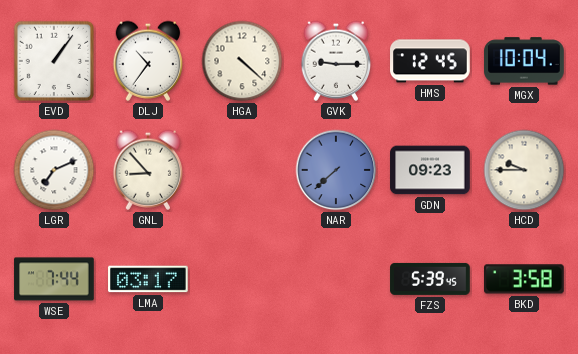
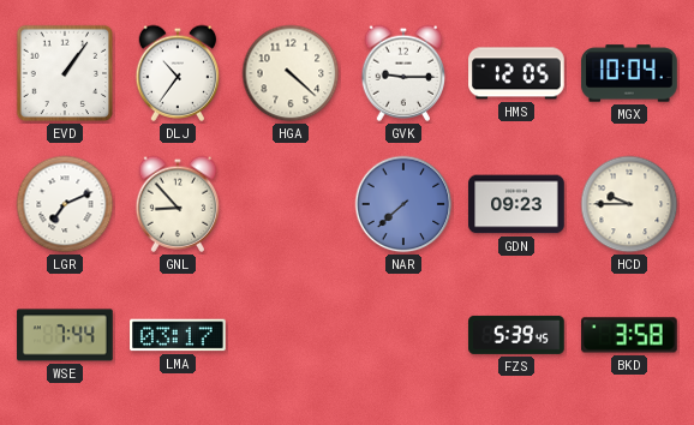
HMS: 12:45 -> 12:05 (516, 73)
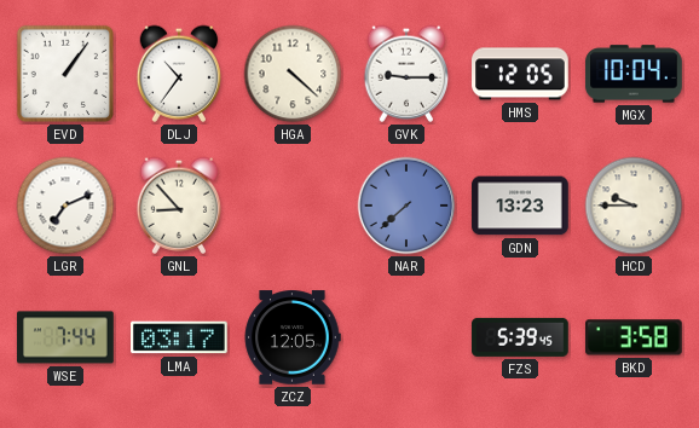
GDN: 09:23 -> 13:23 (520, 206)
ZCZ: none -> 12:05 (293, 337)
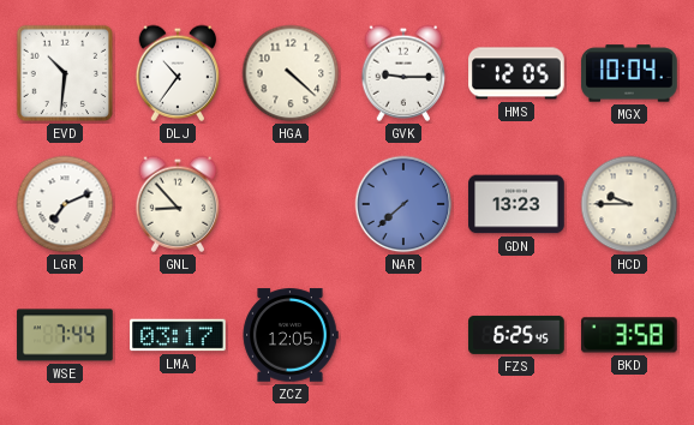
EVD: 1:06 -> 10:31 (65, 73)
FZS: 5:39 -> 6:25 (516, 335)
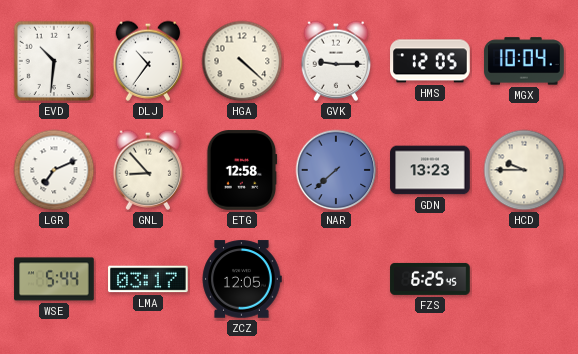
ETG: none -> 12:58 (242, 170)
WSE: 7:44 -> 5:44 (54, 279)
BKD: 3:58 -> none (630, 335)
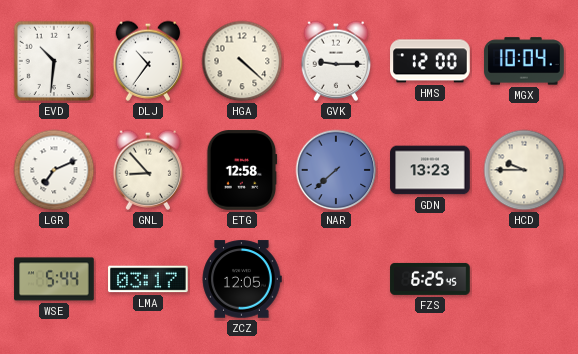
HMS: 12:05 -> 12:00 (430, 61)
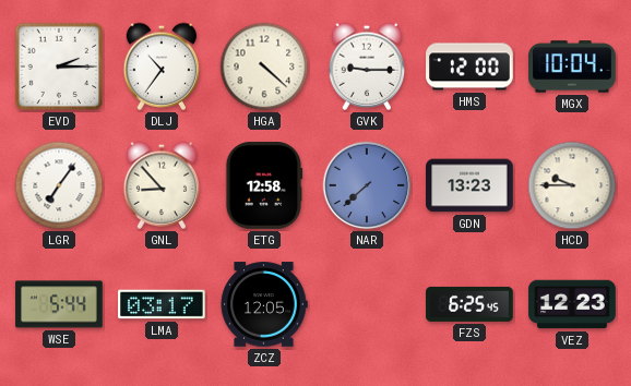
EVD: 10:31 -> 2:15 (59, 67)
LGR: 7:11 -> 7:06 (59, 185)
VEZ: none -> 12:23 (572, 304)
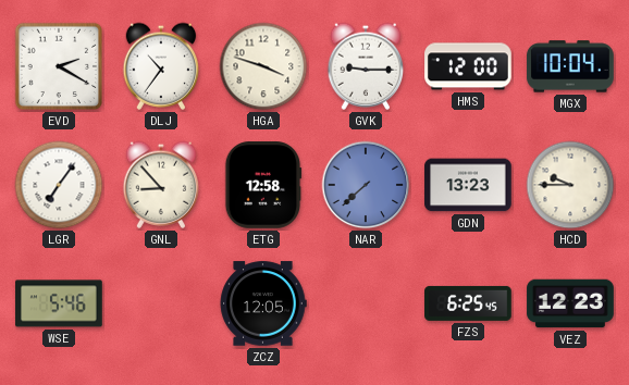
EVD: 2:15 -> 2:20 (59, 66)
HGA: 4:22 -> 3:48 (263, 66)
WSE: 5:44 -> 5:46 (59, 303)
LMA: 03:17 -> none (162, 304)
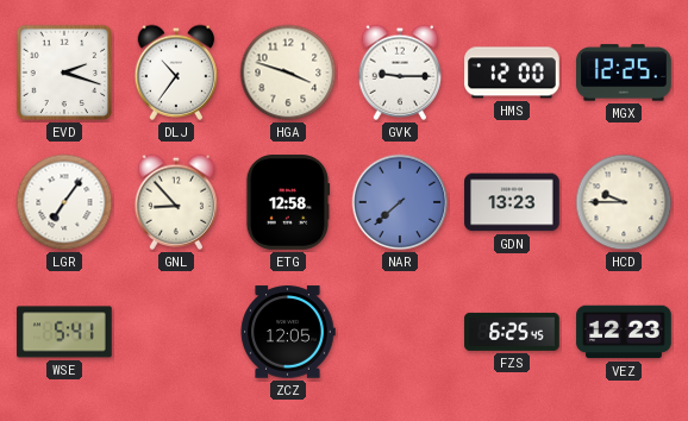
EVD: 2:20 -> 2:18 (64, 73)
MGX: 10:04 -> 12:25 (624, 73)
WSE: 5:46 -> 5:41 (64, 332)
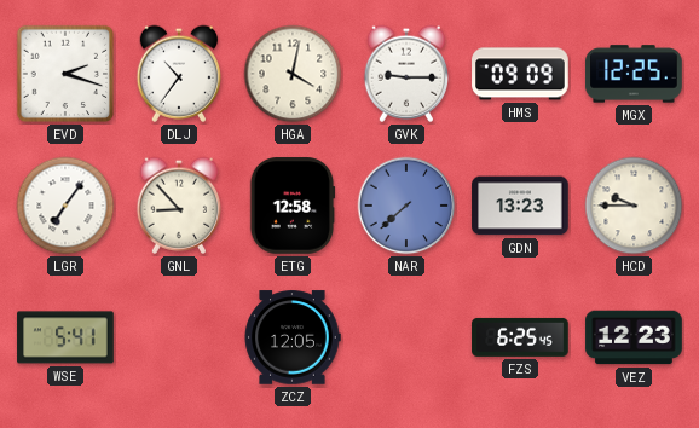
HGA: 3:48 -> 4:02 (293, 74)
HMS: 12:00 -> 09:09 (520, 74)
